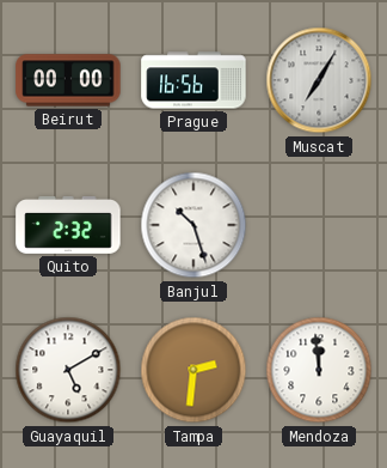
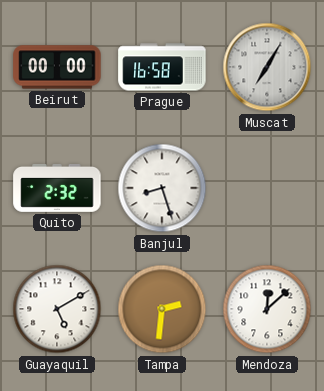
Prague: 16:56 -> 16:58 (162, 67)
Banjul: 10:27 -> 8:27 (162, 188)
Mendoza: 11:59 -> 12:08 (267, 309)
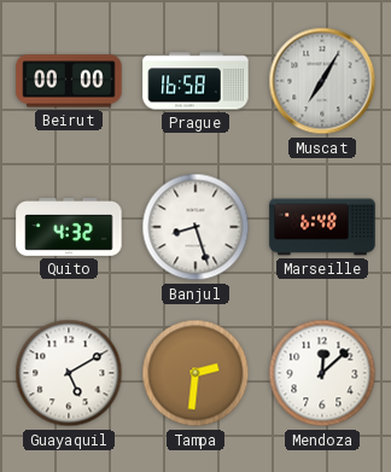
Quito: 2:32 -> 4:32 (69, 227)
Marseille: none -> 6:48 (322, 227)
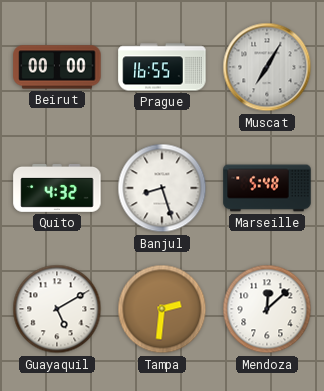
Prague: 16:58 -> 16:55 (162, 67)
Marseille: 6:48 -> 5:48 (267, 188)
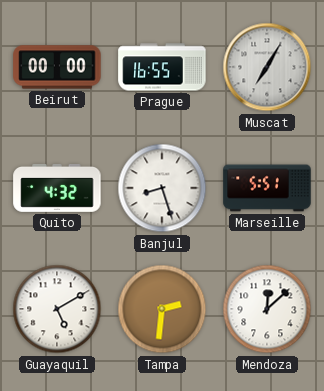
Marseille: 5:48 -> 5:51 (267, 188)
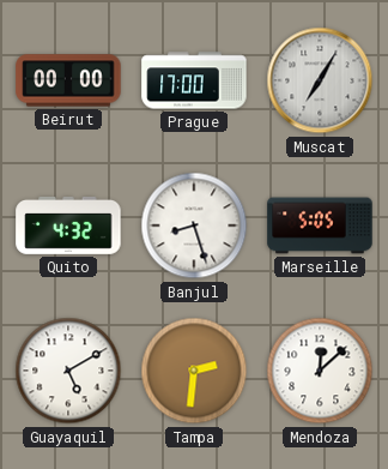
Prague: 16:55 -> 17:00 (194, 80)
Marseille: 5:51 -> 5:05 (320, 226)
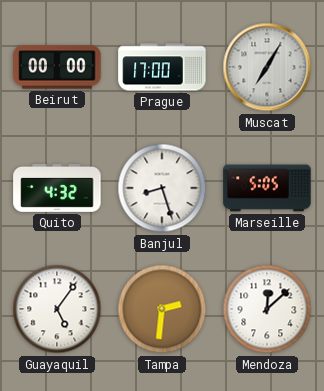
Guayaquil: 5:10 -> 5:06 (57, 309)
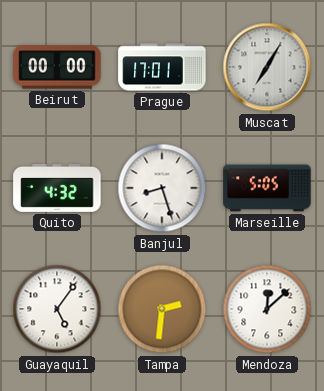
Prague: 17:00 -> 17:01 (162, 67)
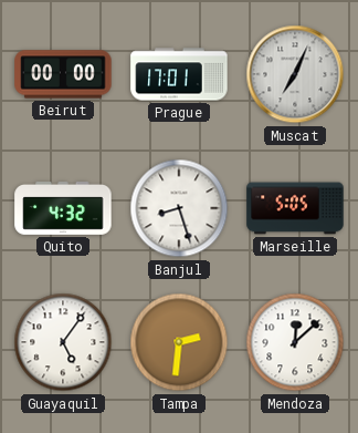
Muscat: 7:05 -> 7:04 (295, 74)
